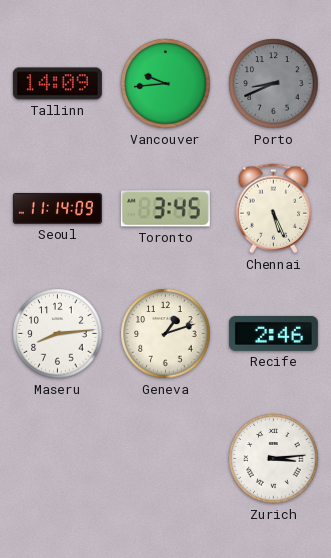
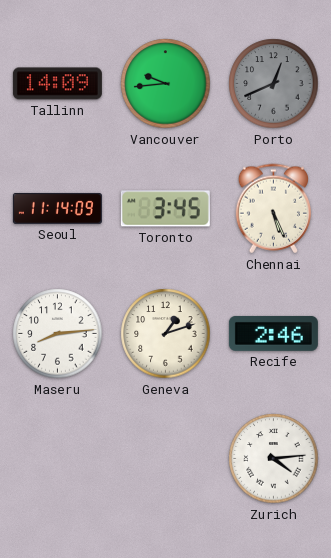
Porto: 8:41 -> 12:41 (274, 84)
Zurich: 3:14 -> 4:14 (274, 459)
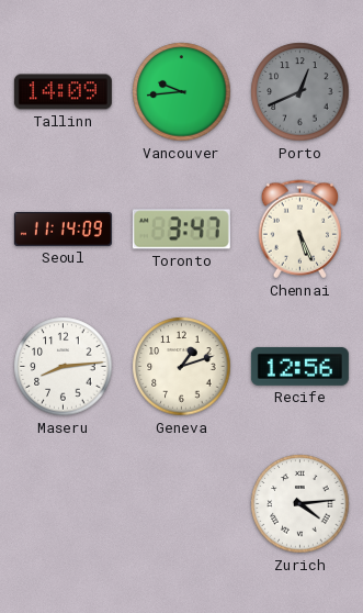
Toronto: 3:45 -> 3:47 (181, 230)
Recife: 2:46 -> 12:56 (299, 366)
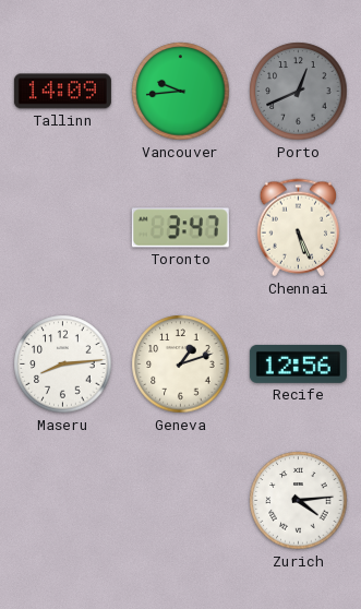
Seoul: 11:14 -> none (63, 229)
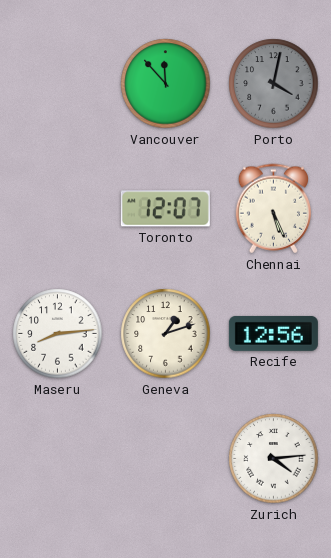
Tallinn: 14:09 -> none (62, 92)
Vancouver: 9:44 -> 11:53 (166, 84)
Porto: 12:41 -> 4:02 (274, 84)
Toronto: 3:47 -> 12:07 (165, 209)
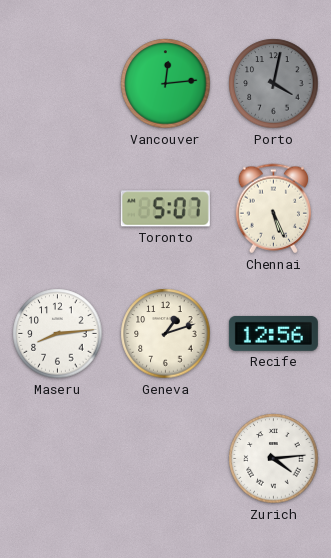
Vancouver: 11:53 -> 12:14 (166, 84)
Toronto: 12:07 -> 5:07 (165, 209)
